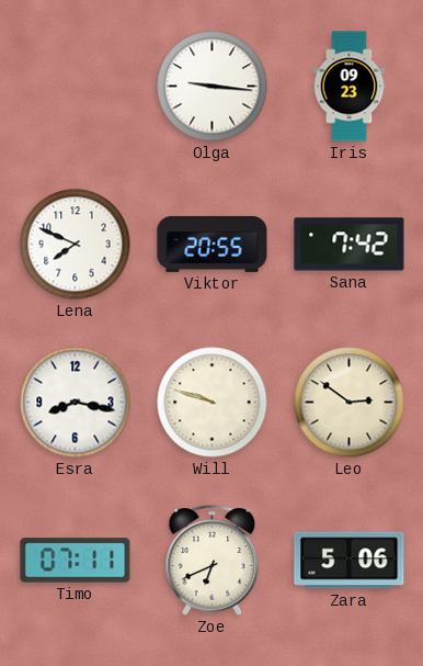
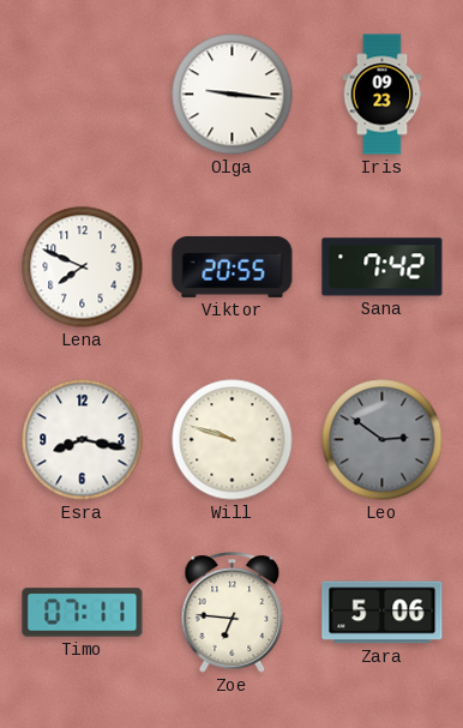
Leo dial: cream -> grey (383, 440)
Zoe: 6:41 -> 6:46 (233, 613)
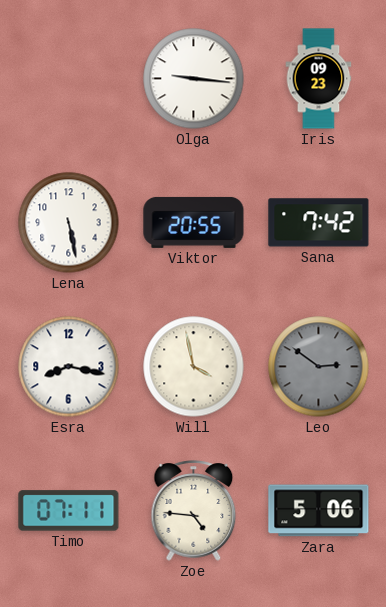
Lena: 7:49 -> 5:28 (69, 223)
Will: 9:48 -> 3:58 (194, 367)
Zoe: 6:46 -> 4:46 (194, 511)
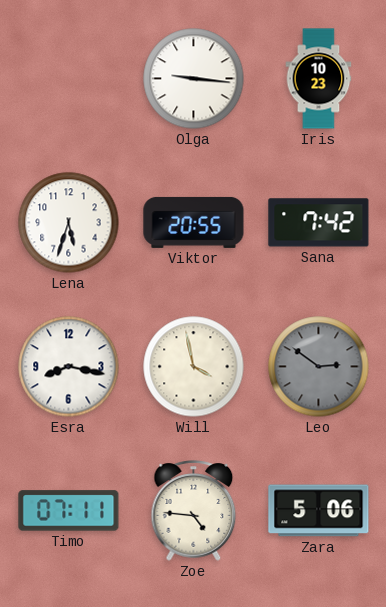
Iris: 09:23 -> 10:23 (319, 79)
Lena: 5:28 -> 5:33 (69, 223)
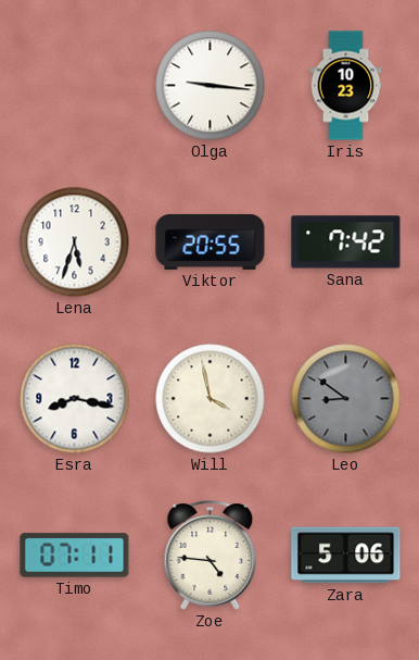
Leo: 2:51 -> 8:51 (346, 399)
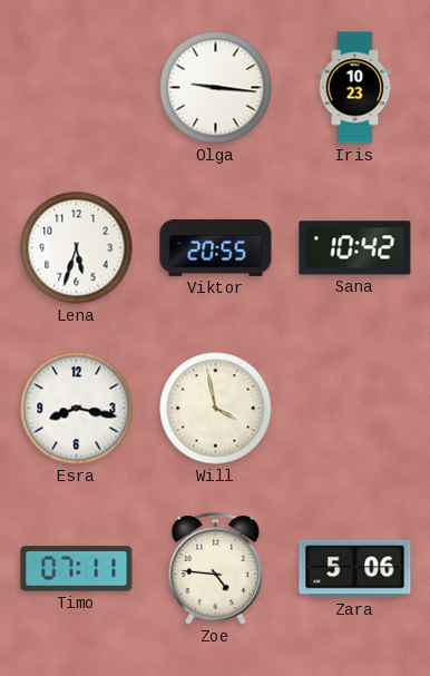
Sana: 7:42 -> 10:42 (355, 248)
Leo: 8:51 -> none (346, 399)
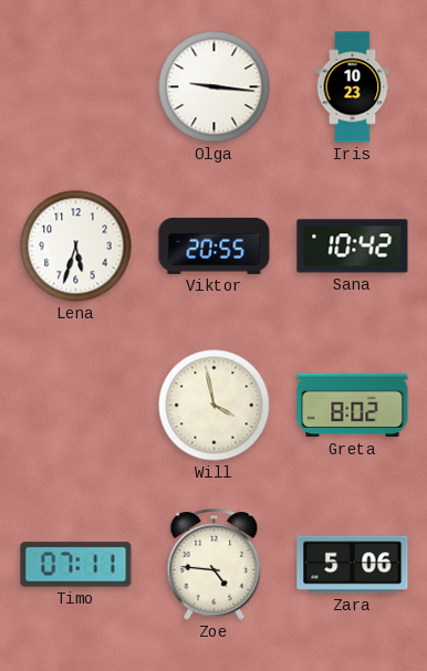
Esra: 8:17 -> none (77, 409)
Greta: none -> 8:02 (353, 406)
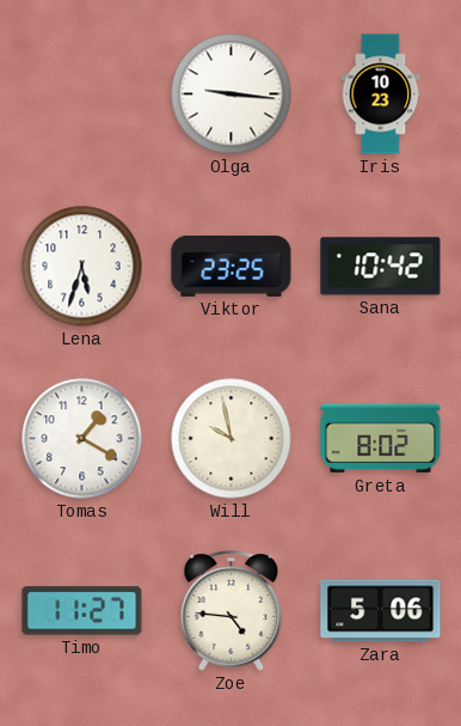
Viktor: 20:55 -> 23:25 (232, 266)
Tomas: none -> 1:20 (82, 439)
Will: 3:58 -> 9:58 (232, 439)
Timo: 07:11 -> 11:27 (82, 611)
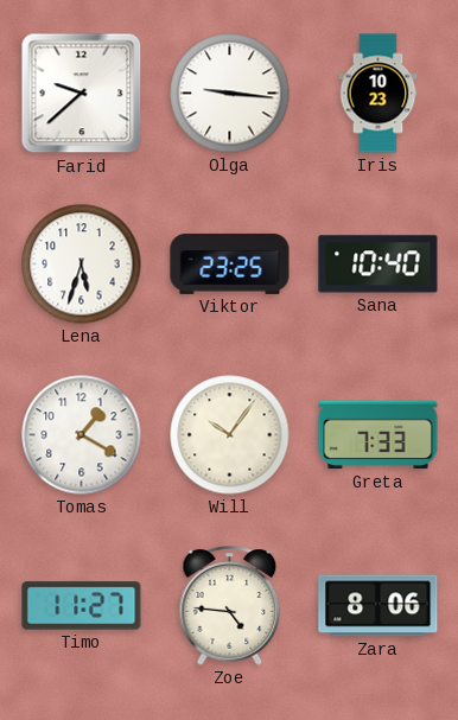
Farid: none -> 9:38 (82, 94)
Sana: 10:42 -> 10:40 (379, 265)
Will: 9:58 -> 10:06 (230, 435)
Greta: 8:02 -> 7:33 (379, 435)
Zara: 5:06 -> 8:06 (379, 606)
